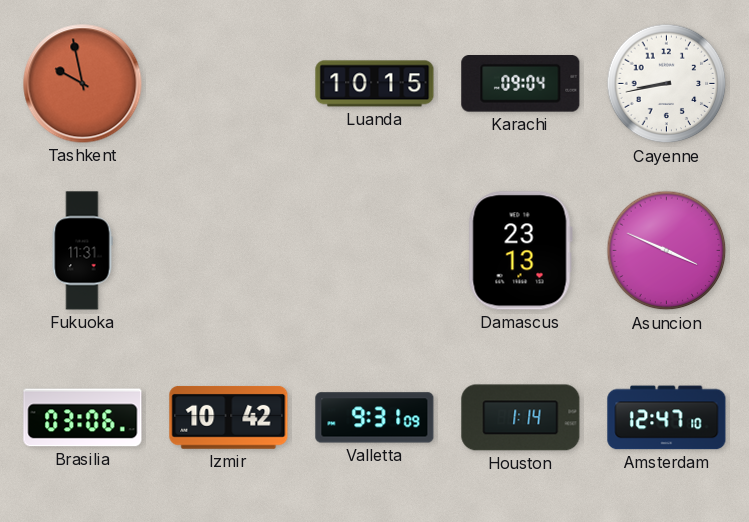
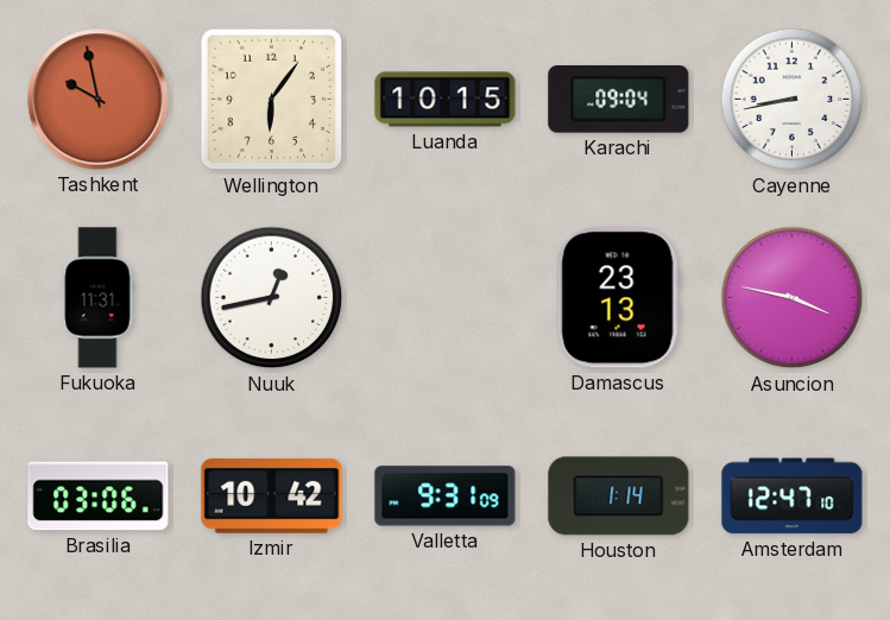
Wellington: none -> 6:06 (272, 100)
Nuuk: none -> 12:43 (272, 298)
Asuncion: 3:49 -> 3:47 (793, 298)
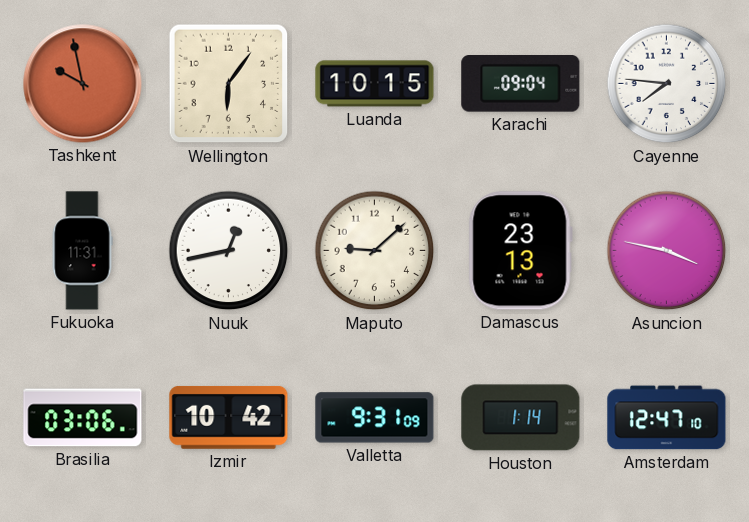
Cayenne: 8:43 -> 7:46 (667, 84)
Maputo: none -> 9:08 (375, 251)
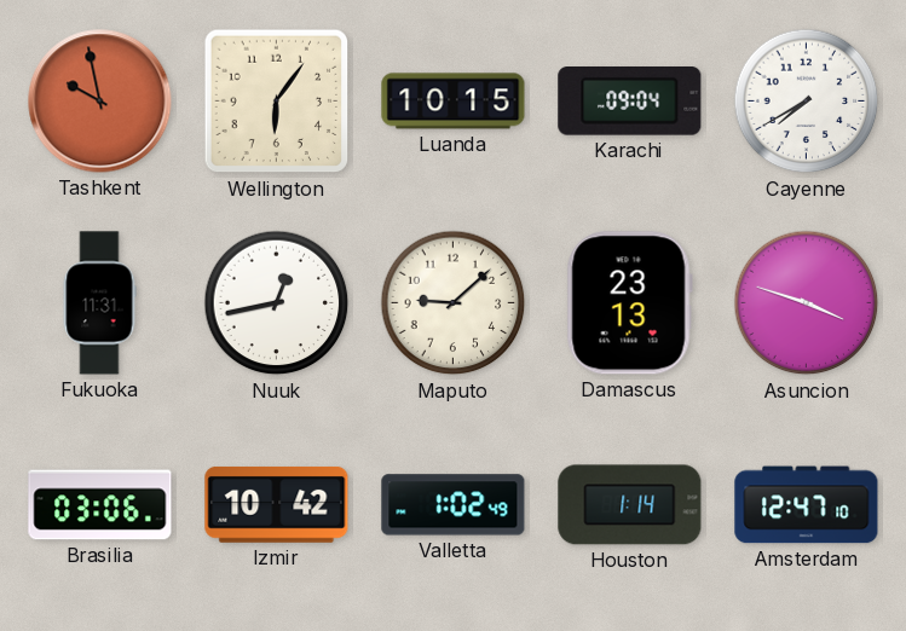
Cayenne: 7:46 -> 7:40 (807, 102)
Asuncion: 3:47 -> 3:48 (807, 303)
Valletta: 9:31 -> 1:02 (454, 505)
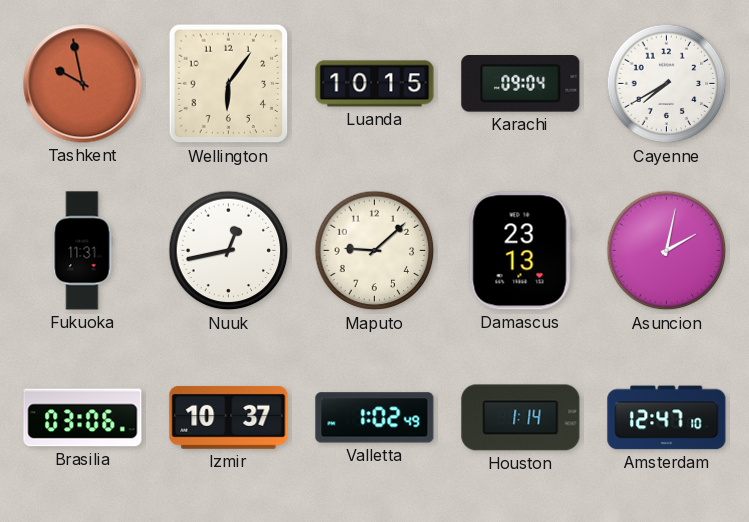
Asuncion: 3:48 -> 2:02 (667, 251)
Izmir: 10:42 -> 10:37 (229, 417)
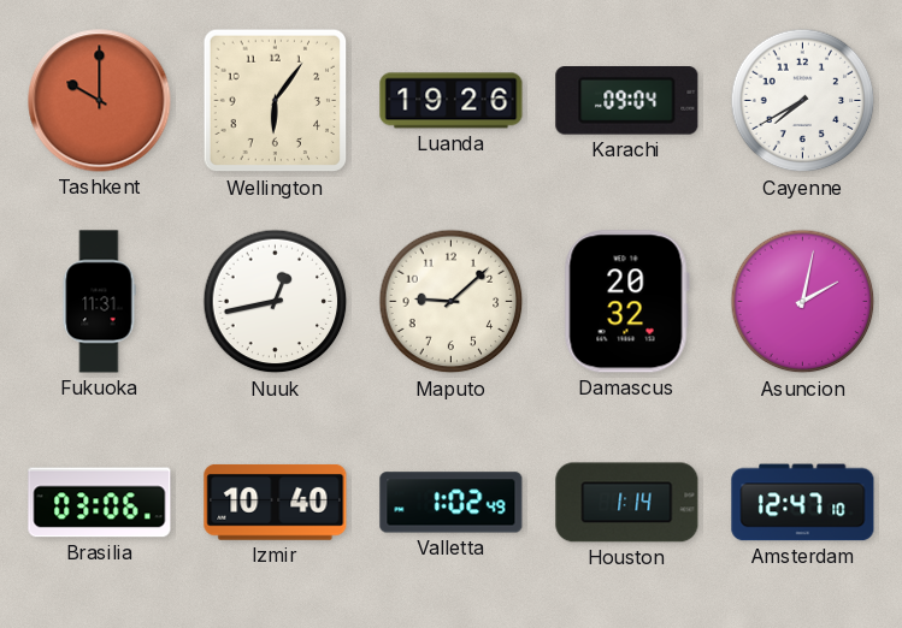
Tashkent: 9:58 -> 10:00 (100, 101)
Luanda: 10:15 -> 19:26 (452, 101)
Damascus: 23:13 -> 20:32 (626, 302)
Izmir: 10:37 -> 10:40 (276, 502)
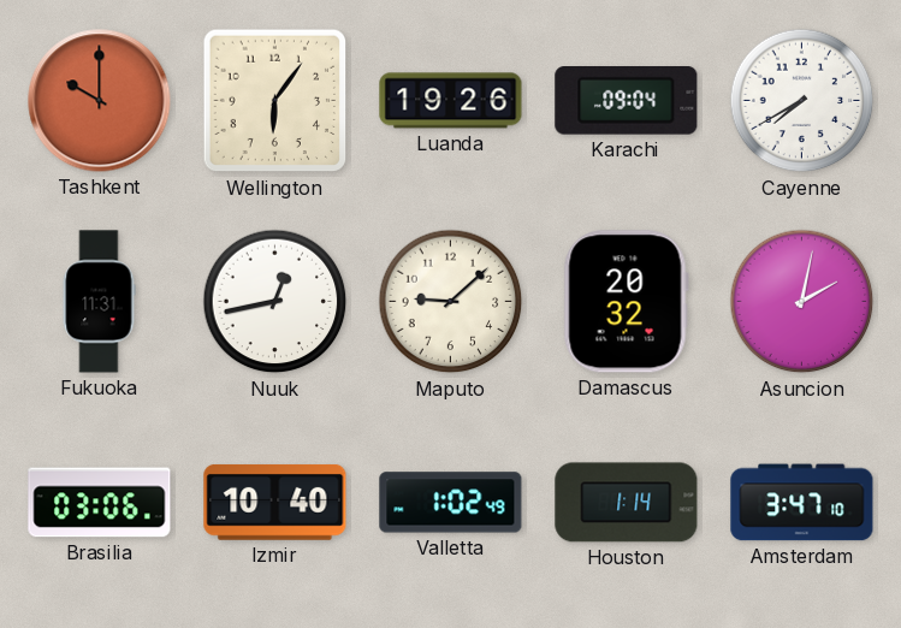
Amsterdam: 12:47 -> 3:47 (802, 503)
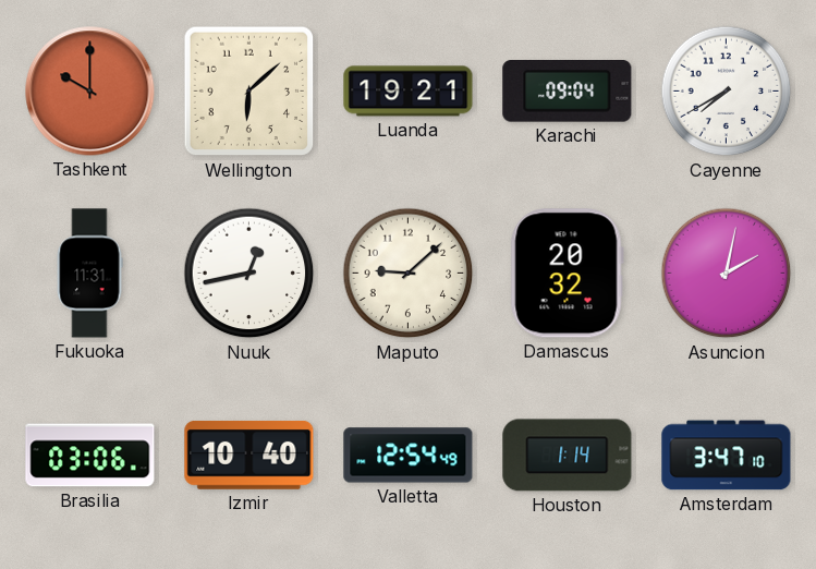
Wellington: 6:06 -> 6:08 (249, 92)
Luanda: 19:26 -> 19:21 (409, 92)
Valletta: 1:02 -> 12:54 (409, 456)
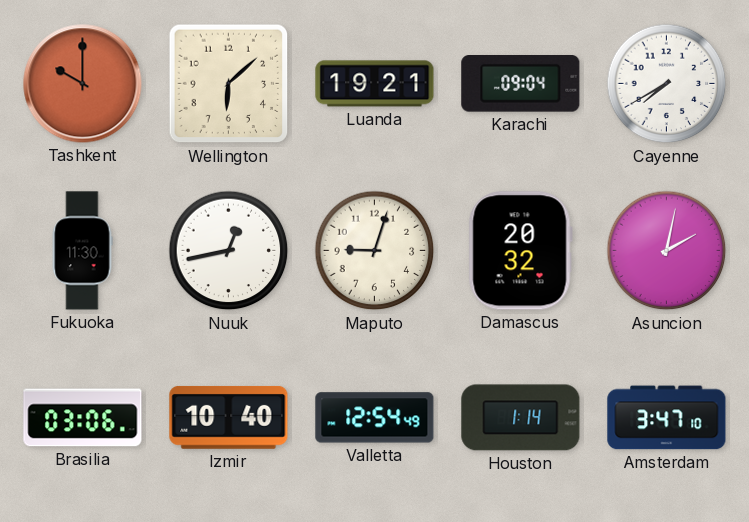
Fukuoka: 11:31 -> 11:30 (82, 251)
Maputo: 9:08 -> 9:03 (375, 251)
